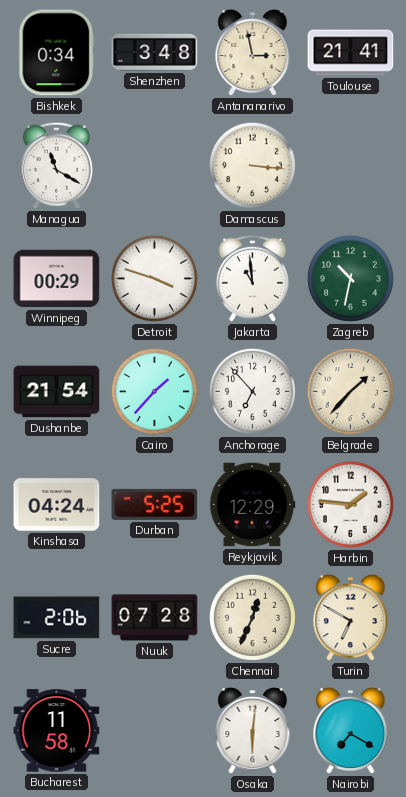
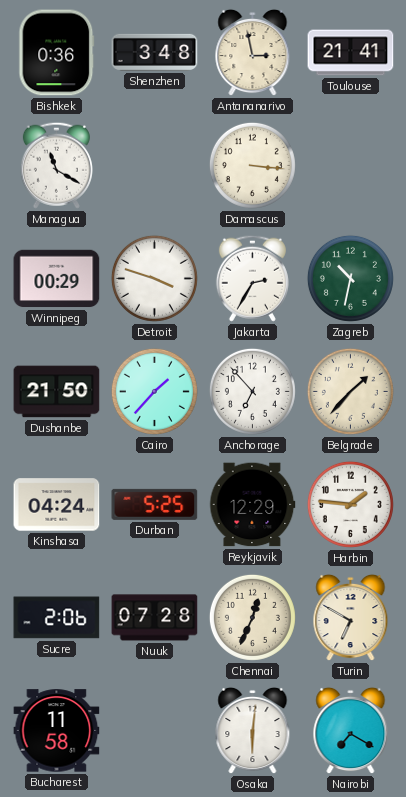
Bishkek: 0:34 -> 0:36 (57, 53)
Jakarta: 10:59 -> 2:35 (252, 278)
Dushanbe: 21:54 -> 21:50 (57, 392)
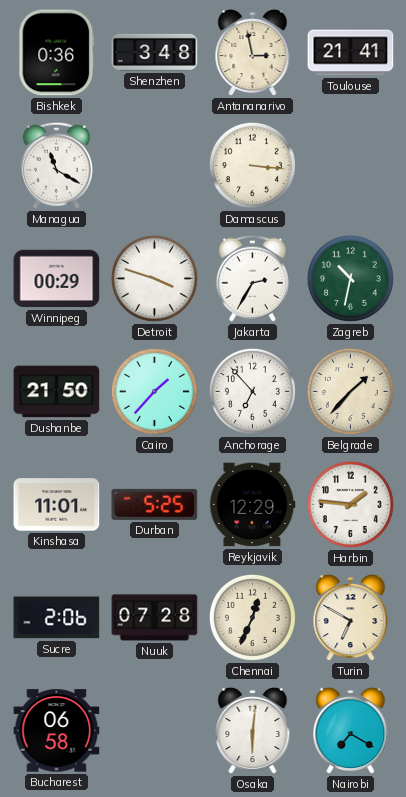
Kinshasa: 04:24 -> 11:01 (57, 505)
Bucharest: 11:58 -> 06:58 (57, 731)
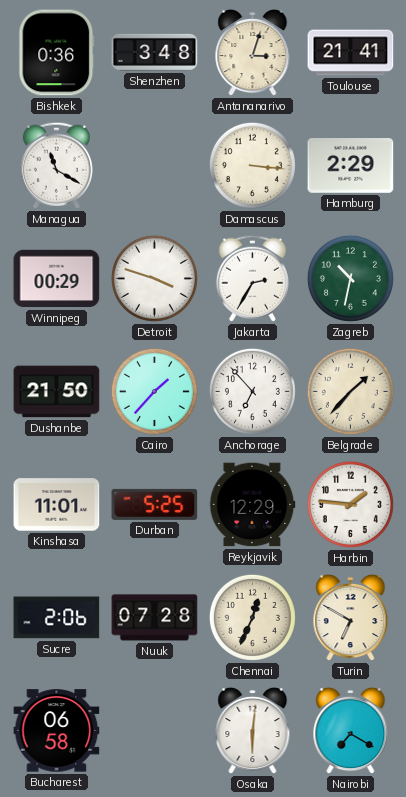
Antananarivo: 2:58 -> 3:03 (253, 53)
Hamburg: none -> 2:29 (351, 166)
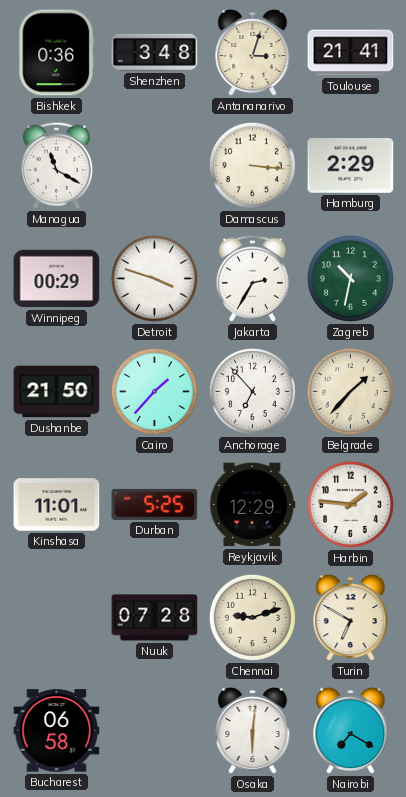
Sucre: 2:06 -> none (57, 618)
Chennai: 12:34 -> 9:12 (252, 617)
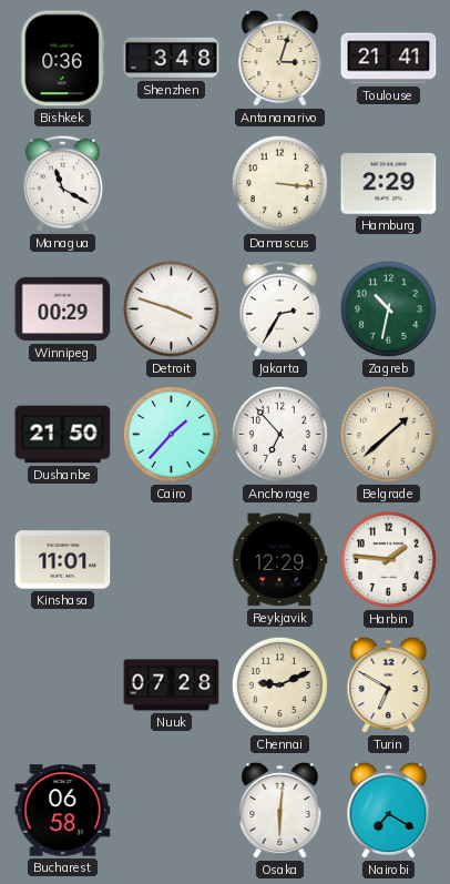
Belgrade: 1:37 -> 1:38 (388, 434)
Durban: 5:25 -> none (155, 504)
Chennai: 9:12 -> 9:11 (279, 684)
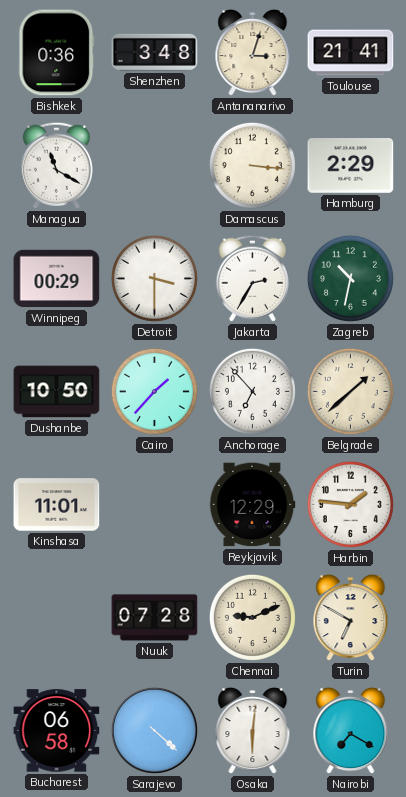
Detroit: 3:48 -> 3:30 (154, 278)
Dushanbe: 21:50 -> 10:50 (57, 392)
Sarajevo: none -> 4:22 (154, 730)
